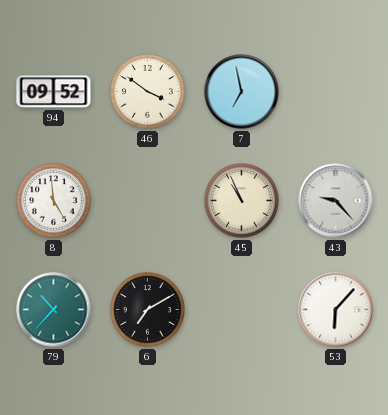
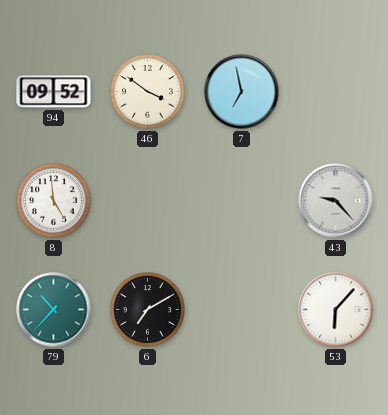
45: 10:56 -> none (242, 201)
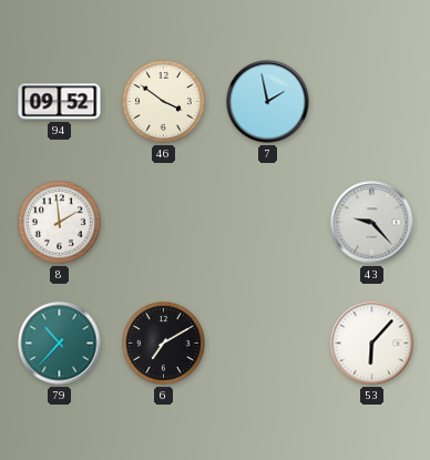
7: 6:58 -> 1:58 (268, 102)
8: 4:59 -> 1:59 (60, 223)
